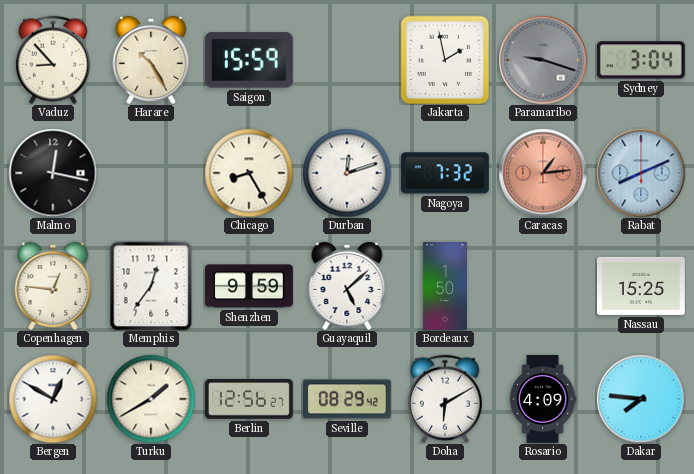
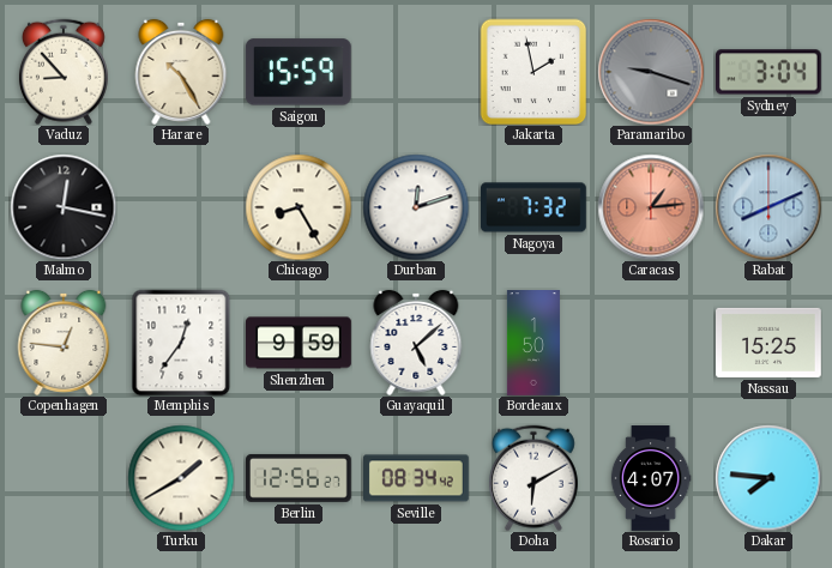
Bergen: 12:50 -> none (53, 399)
Seville: 08:29 -> 08:34 (417, 478)
Rosario: 4:09 -> 4:07 (651, 478)
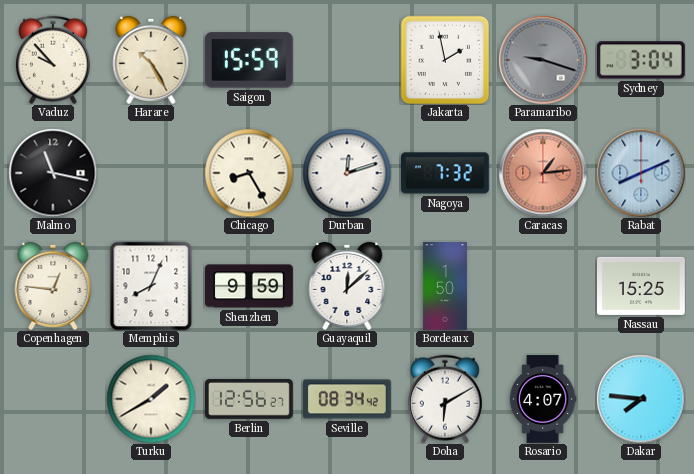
Vaduz: 8:53 -> 9:53 (53, 60)
Malmo: 12:17 -> 11:17 (53, 173)
Memphis: 12:36 -> 8:04 (151, 286)
Guayaquil: 5:08 -> 12:08 (347, 286)
